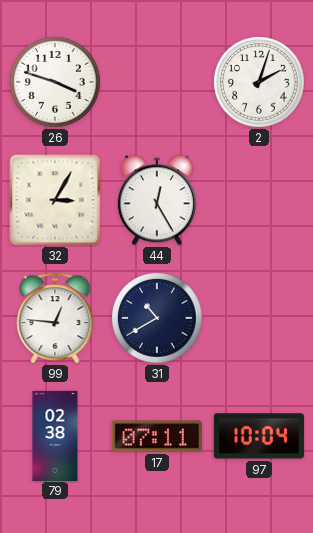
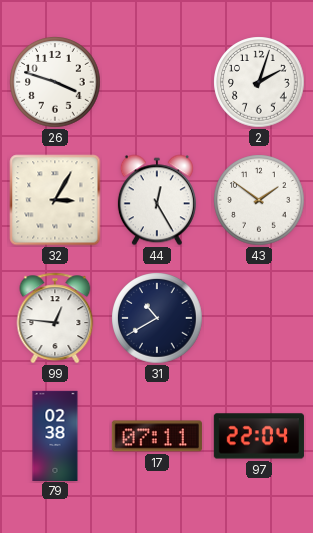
43: none -> 1:51 (259, 200)
97: 10:04 -> 22:04 (259, 436)
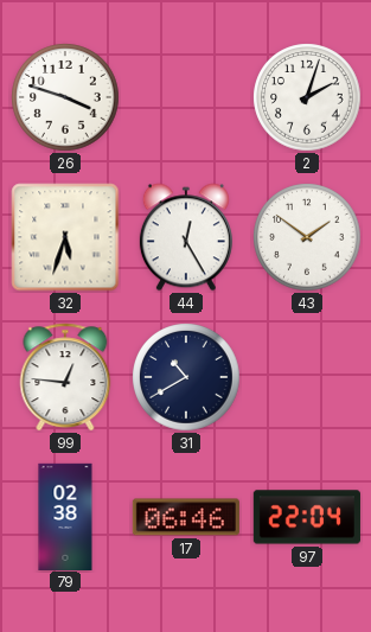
32: 3:05 -> 5:33 (65, 237)
17: 07:11 -> 06:46 (186, 517)
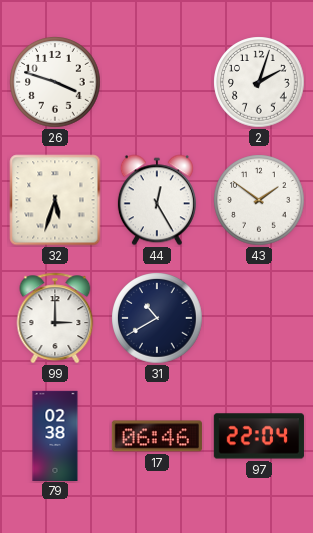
99: 12:46 -> 3:00 (55, 318)
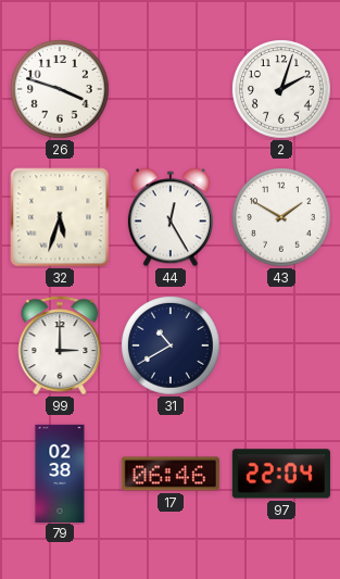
43: 1:51 -> 1:50 (281, 217)
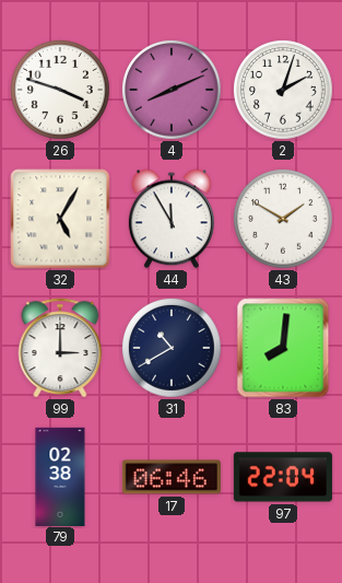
4: none -> 8:11 (172, 90)
32: 5:33 -> 5:05 (60, 219)
44: 12:25 -> 11:55 (172, 219)
83: none -> 8:01 (283, 348)
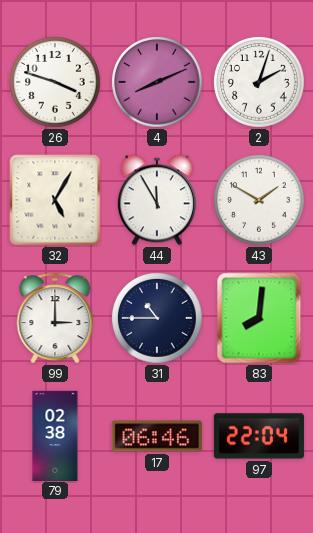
31: 10:40 -> 10:45 (157, 318)
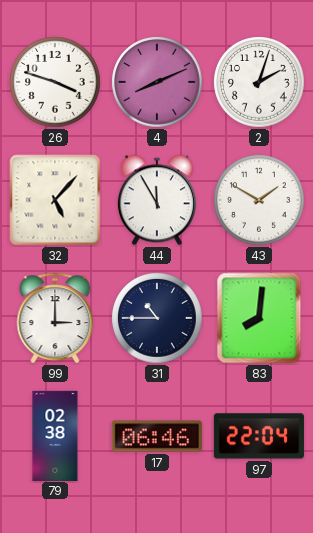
32: 5:05 -> 5:07 (55, 200)
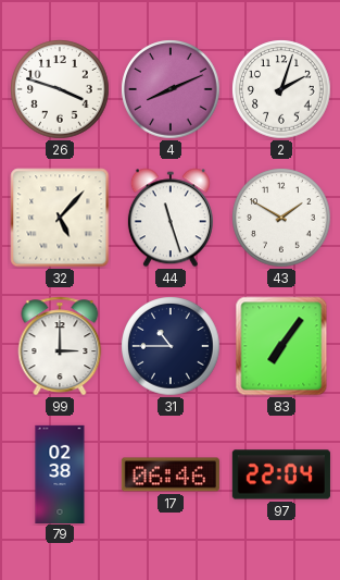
44: 11:55 -> 11:27 (171, 218)
83: 8:01 -> 7:06 (281, 346)
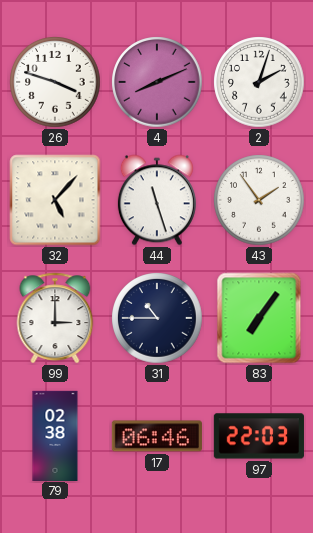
43: 1:50 -> 1:54 (259, 200)
97: 22:04 -> 22:03 (259, 436)
